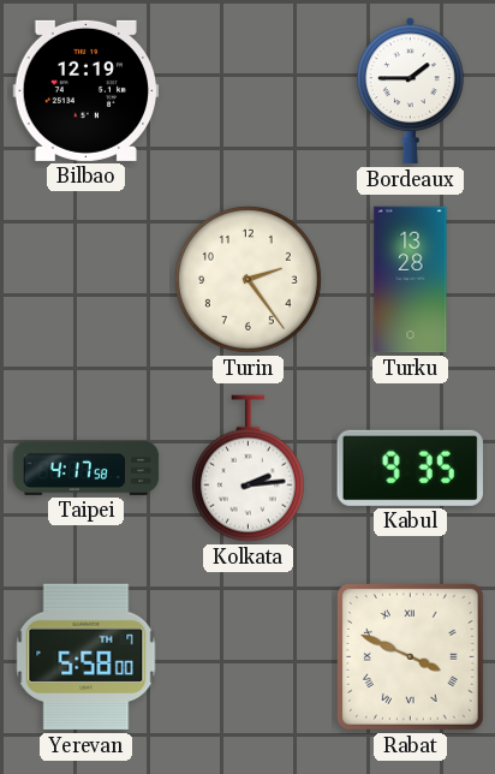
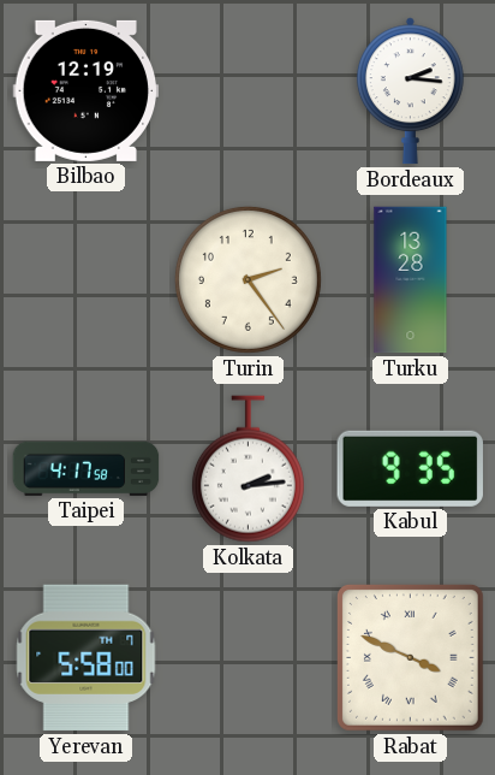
Bordeaux: 1:45 -> 2:16 (410, 91)
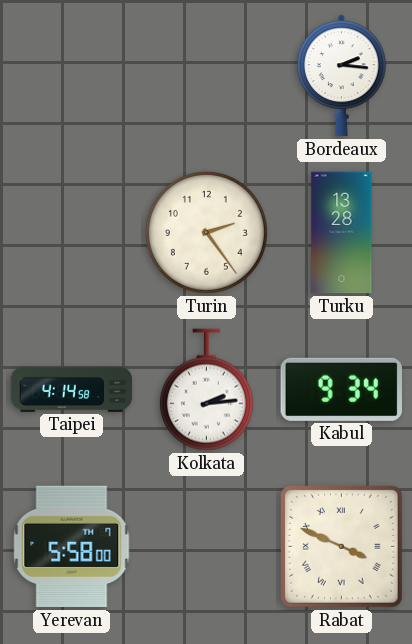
Bilbao: 12:19 -> none (87, 90)
Taipei: 4:17 -> 4:14 (72, 389)
Kabul: 9:35 -> 9:34 (341, 389)
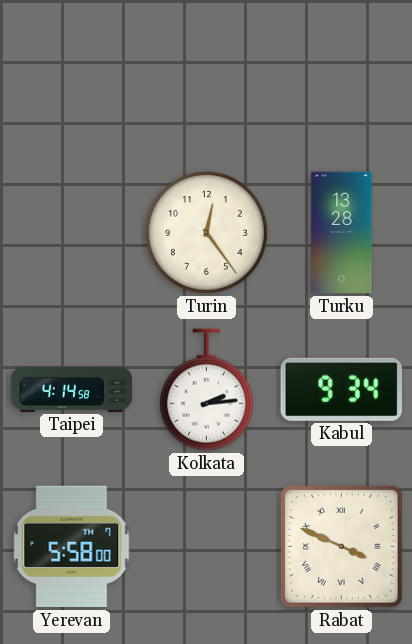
Bordeaux: 2:16 -> none (341, 76)
Turin: 2:24 -> 12:24 (206, 232)
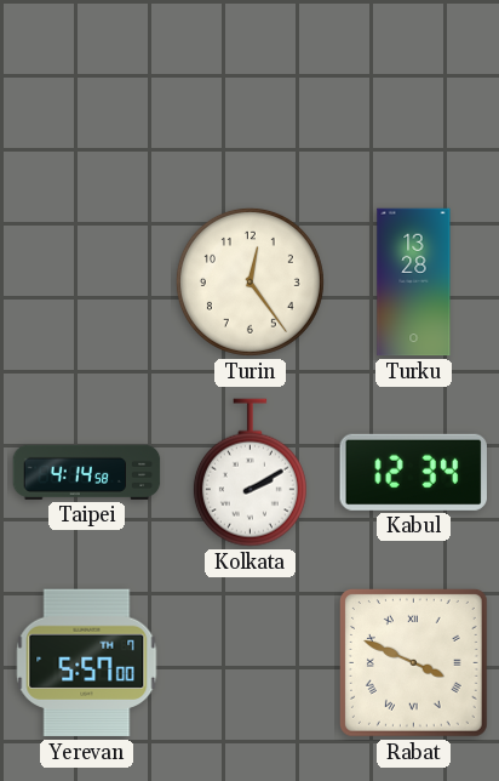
Kolkata: 2:14 -> 2:10 (249, 473)
Kabul: 9:34 -> 12:34 (413, 472)
Yerevan: 5:58 -> 5:57 (87, 663)
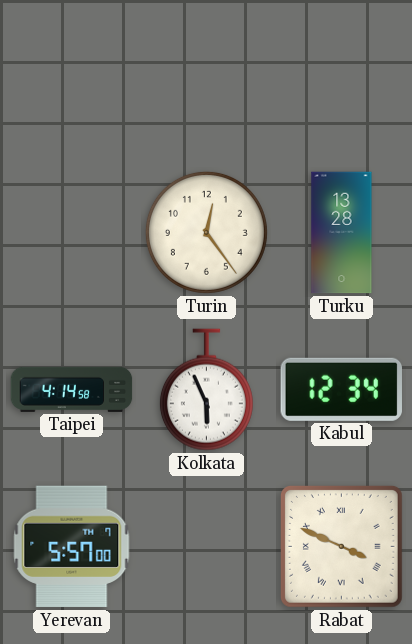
Kolkata: 2:10 -> 5:56 (206, 390)
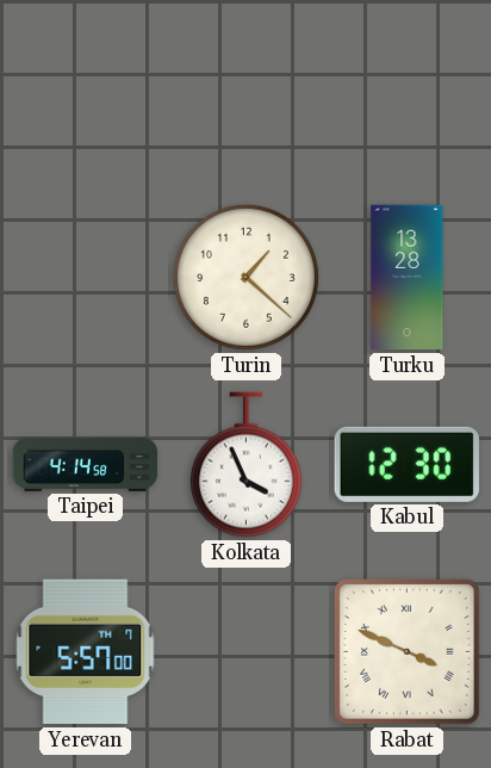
Turin: 12:24 -> 1:22 (245, 277)
Kolkata: 5:56 -> 3:56 (245, 465)
Kabul: 12:34 -> 12:30 (406, 464)
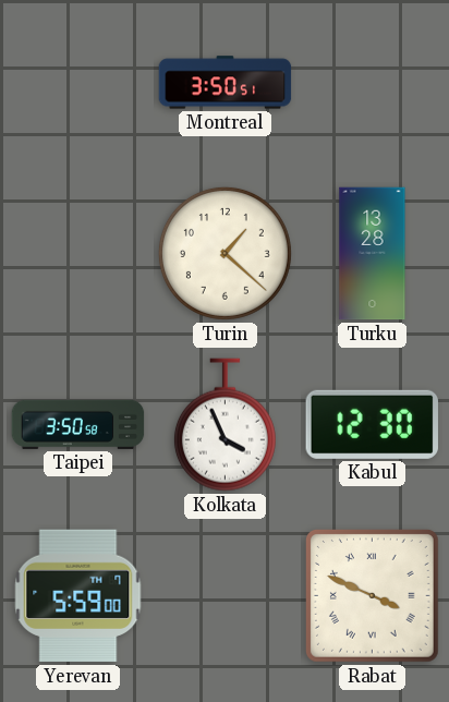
Montreal: none -> 3:50 (226, 83)
Taipei: 4:14 -> 3:50 (78, 424)
Yerevan: 5:57 -> 5:59 (78, 596)
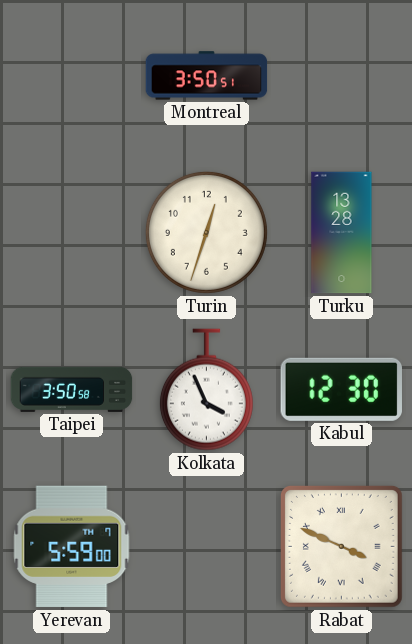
Turin: 1:22 -> 12:33 (206, 232)
